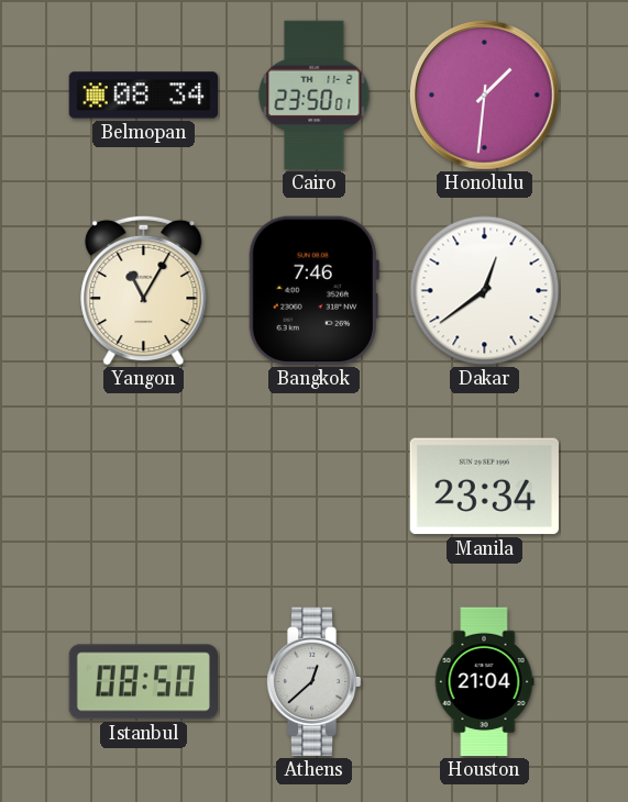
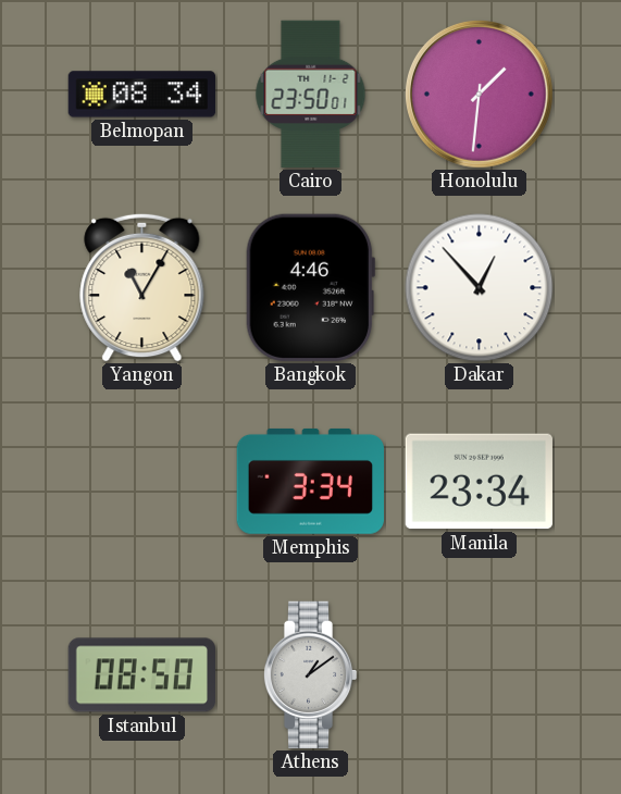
Bangkok: 7:46 -> 4:46 (310, 287)
Dakar: 12:39 -> 12:53 (480, 288)
Memphis: none -> 3:34 (310, 481)
Athens: 12:38 -> 1:09 (310, 675)
Houston: 21:04 -> none (484, 682)
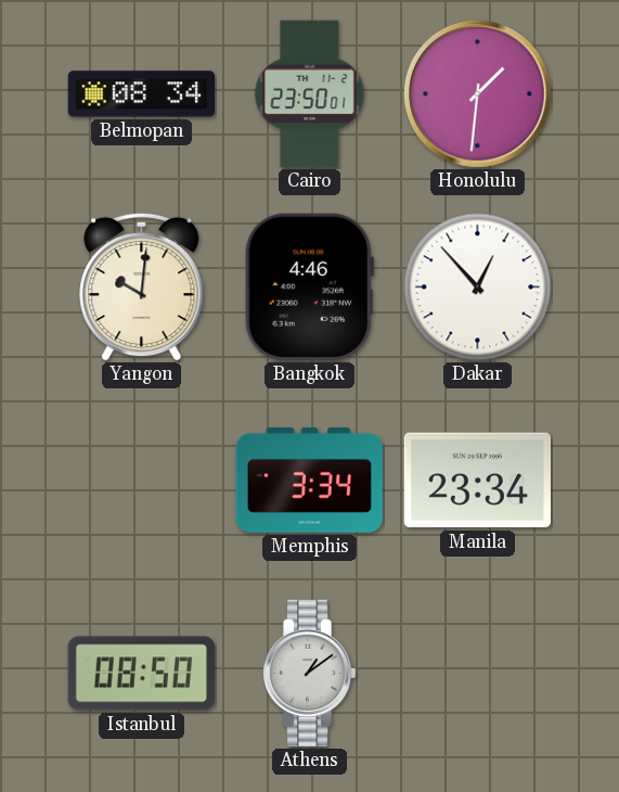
Yangon: 11:05 -> 10:01 (142, 286)
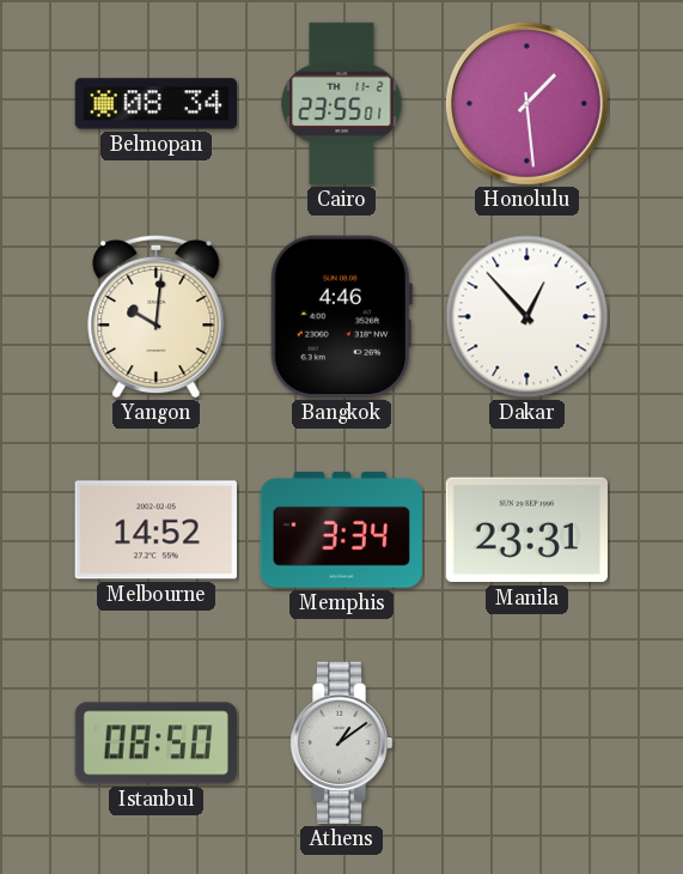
Cairo: 23:50 -> 23:55 (342, 104)
Honolulu: 1:31 -> 1:29 (526, 103)
Melbourne: none -> 14:52 (155, 530)
Manila: 23:34 -> 23:31 (526, 530)
